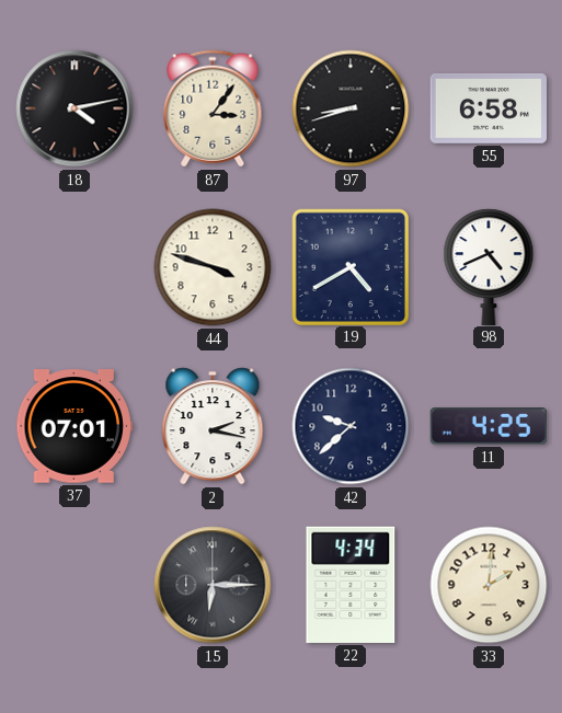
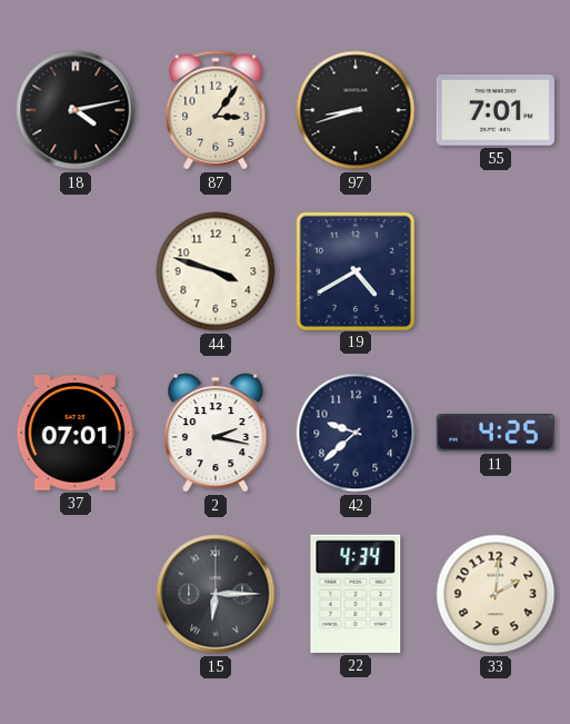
55: 6:58 -> 7:01 (496, 110)
98: 4:41 -> none (489, 266)
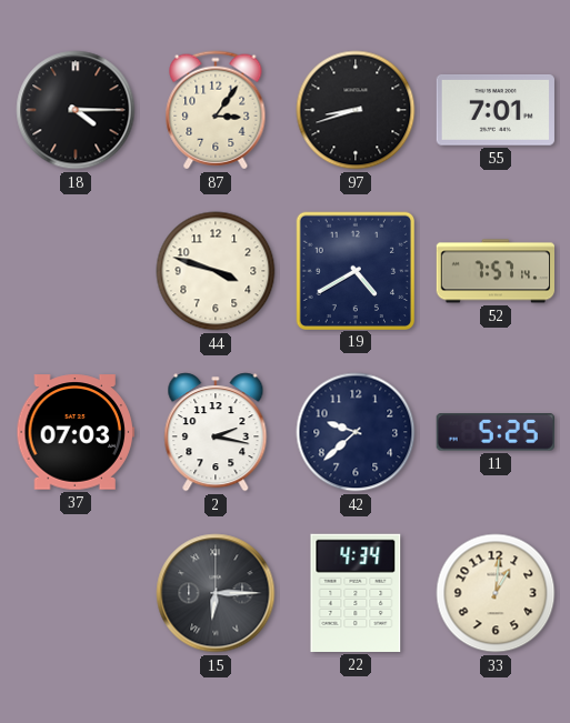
18: 4:13 -> 4:15 (76, 110)
52: none -> 7:57 (494, 271)
37: 07:01 -> 07:03 (74, 432)
11: 4:25 -> 5:25 (496, 432)
33: 2:01 -> 1:01 (496, 593)
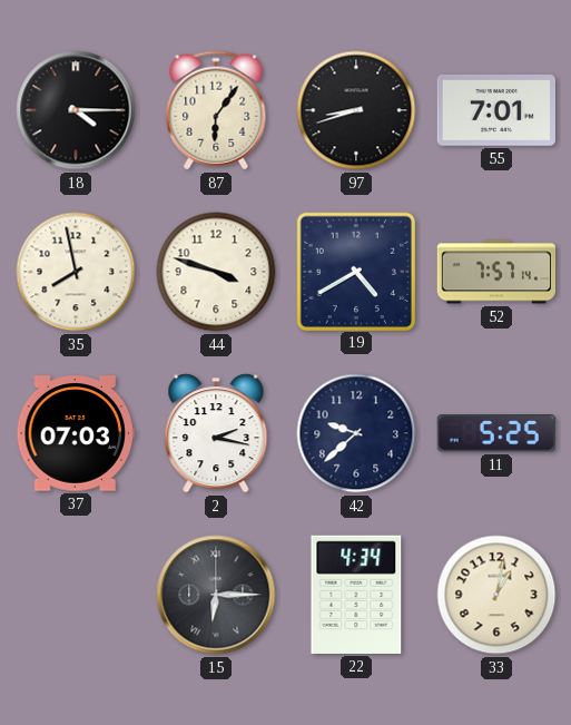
87: 3:06 -> 6:06 (216, 110)
35: none -> 7:58 (76, 272)
33: 1:01 -> 1:02 (496, 595)
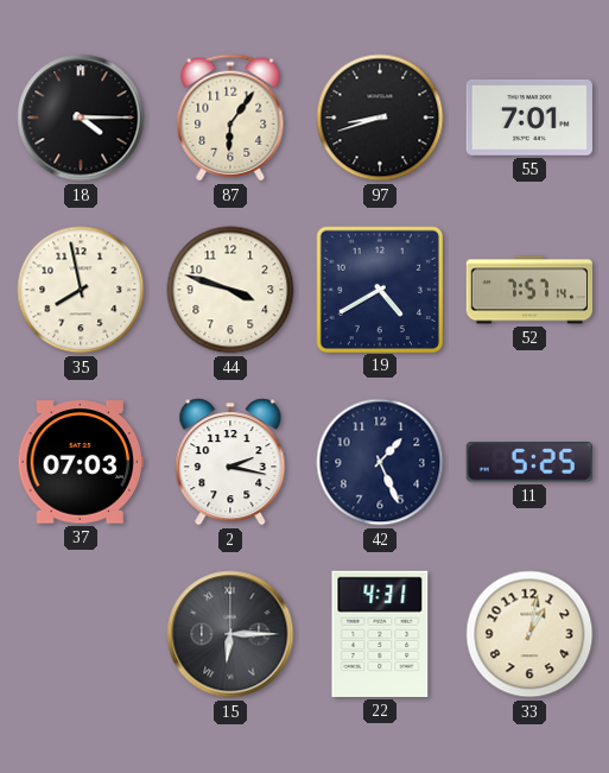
42: 9:38 -> 1:26 (380, 462)
22: 4:34 -> 4:31 (380, 634)
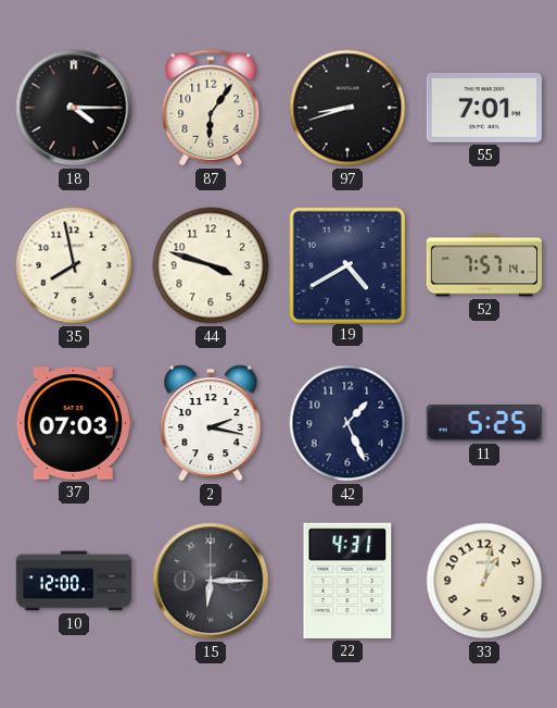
10: none -> 12:00 (74, 581)
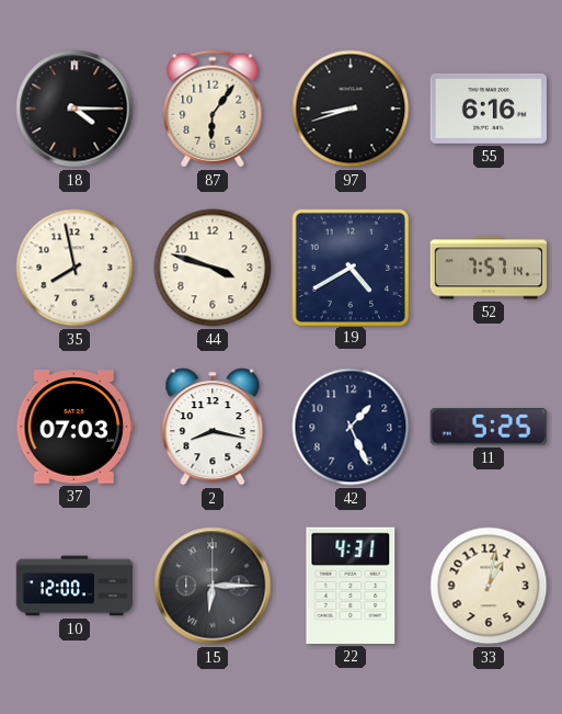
55: 7:01 -> 6:16 (489, 109)
2: 2:17 -> 8:17 (213, 427)
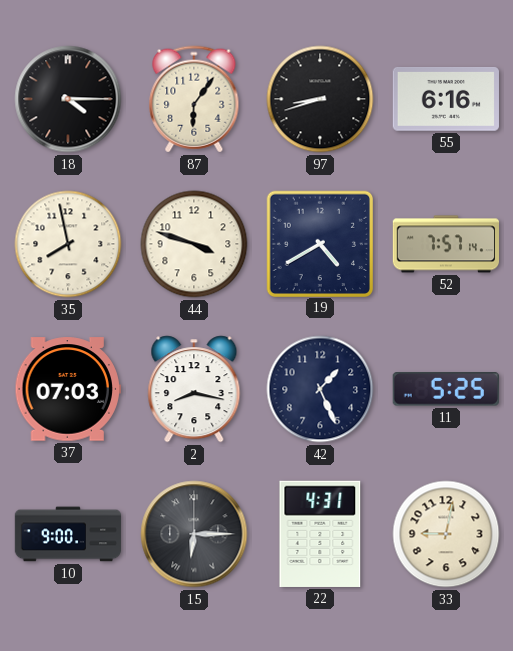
10: 12:00 -> 9:00 (68, 534)
33: 1:02 -> 9:02 (446, 534)
